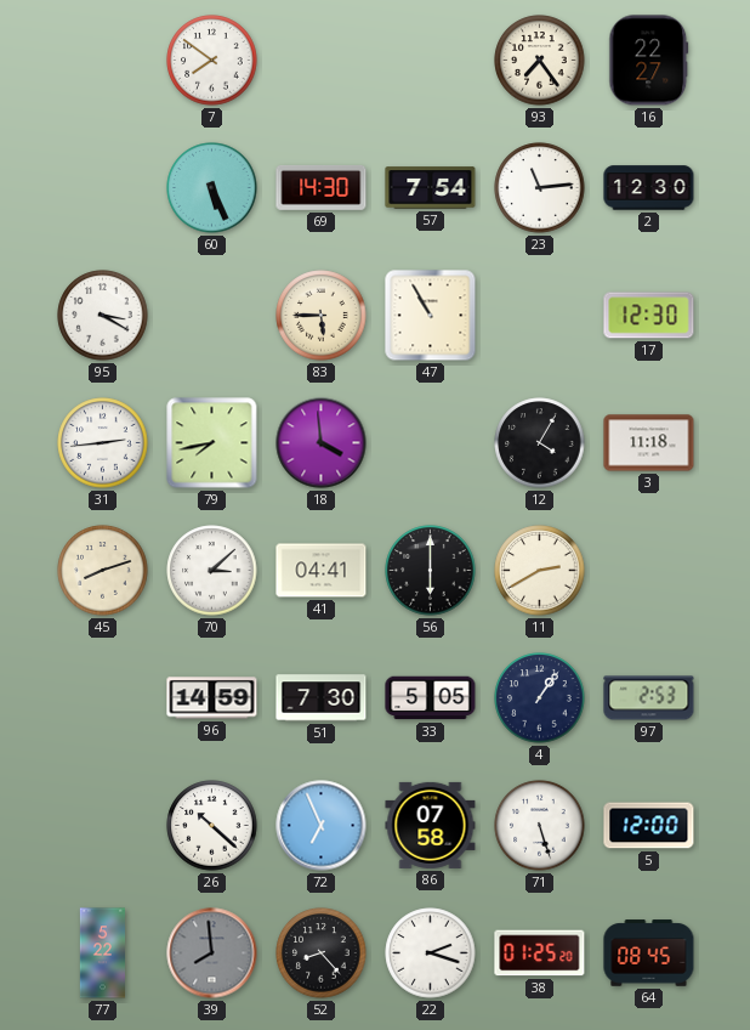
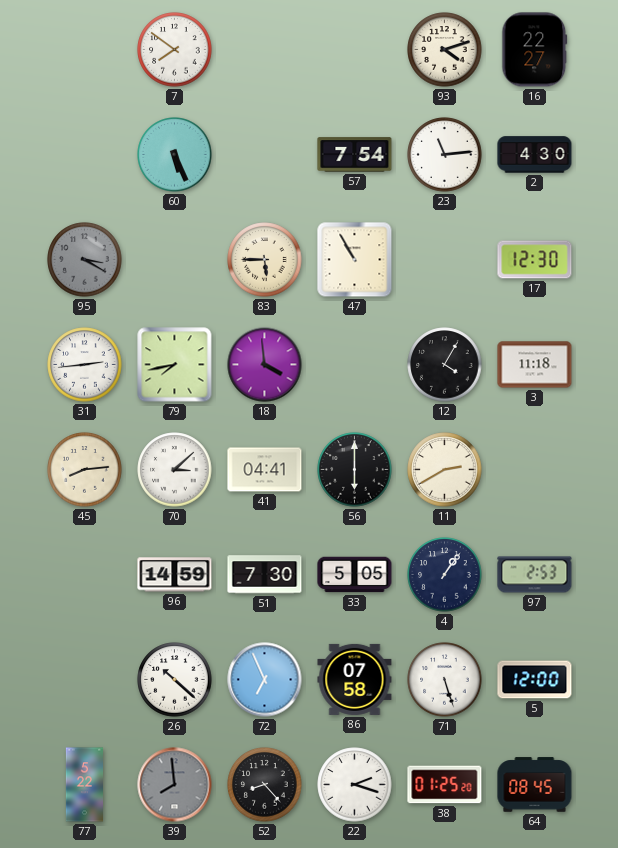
93: 7:24 -> 4:12 (445, 50)
69: 14:30 -> none (322, 188)
2: 12:30 -> 4:30 (535, 155)
95 dial: white -> grey (85, 260)
45: 8:12 -> 8:14 (85, 470)
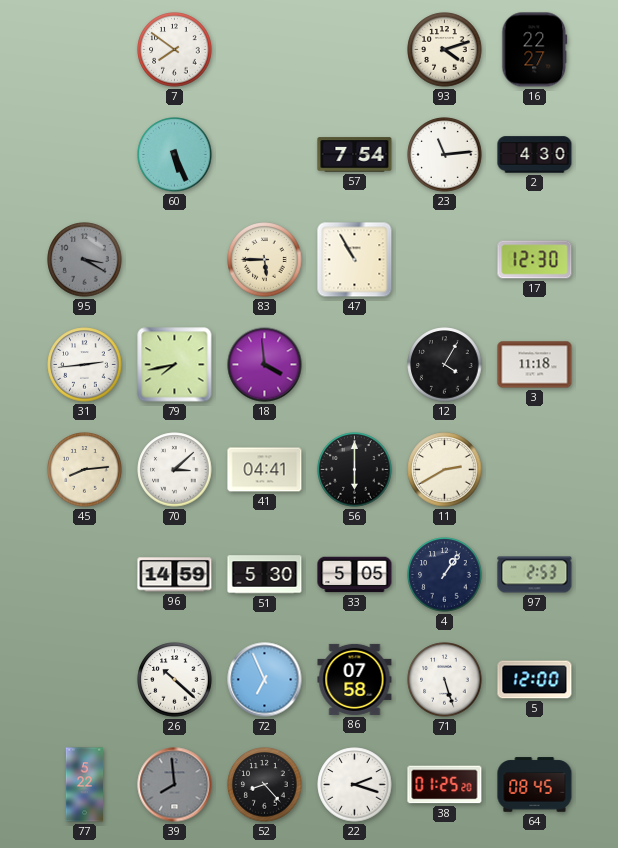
51: 7:30 -> 5:30 (265, 575)
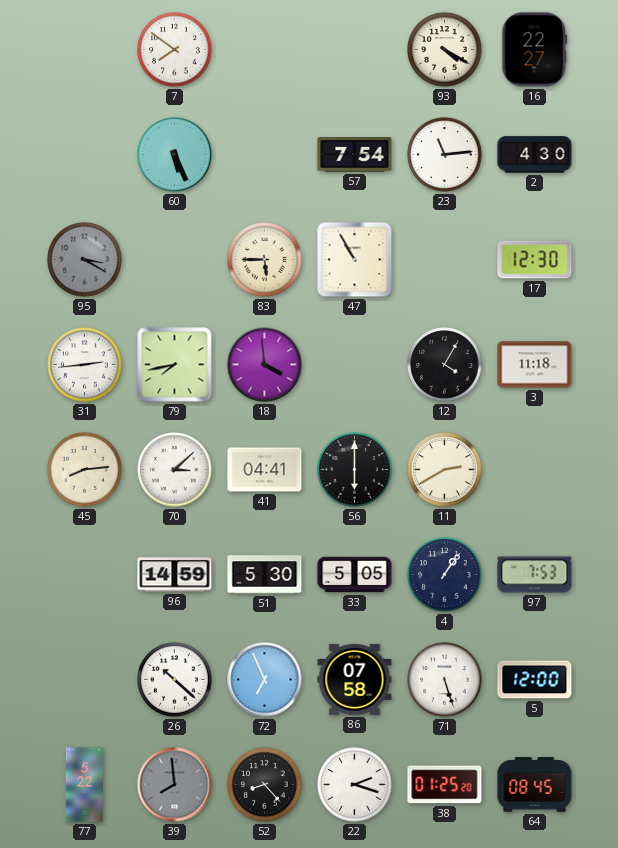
93: 4:12 -> 4:20 (445, 50)
97: 2:53 -> 7:53 (535, 575)
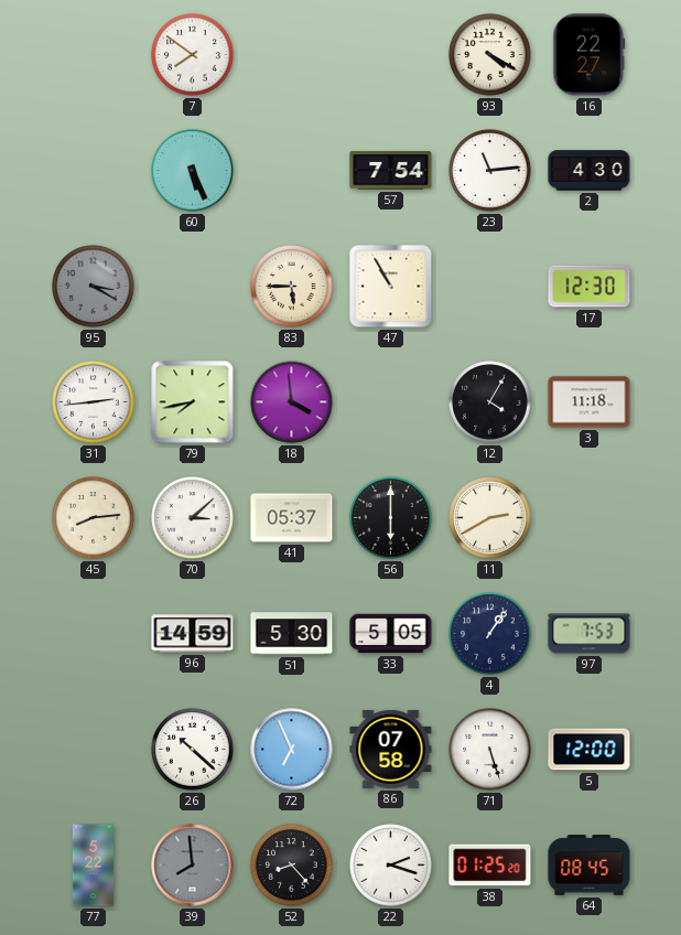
41: 04:41 -> 05:37 (292, 518)
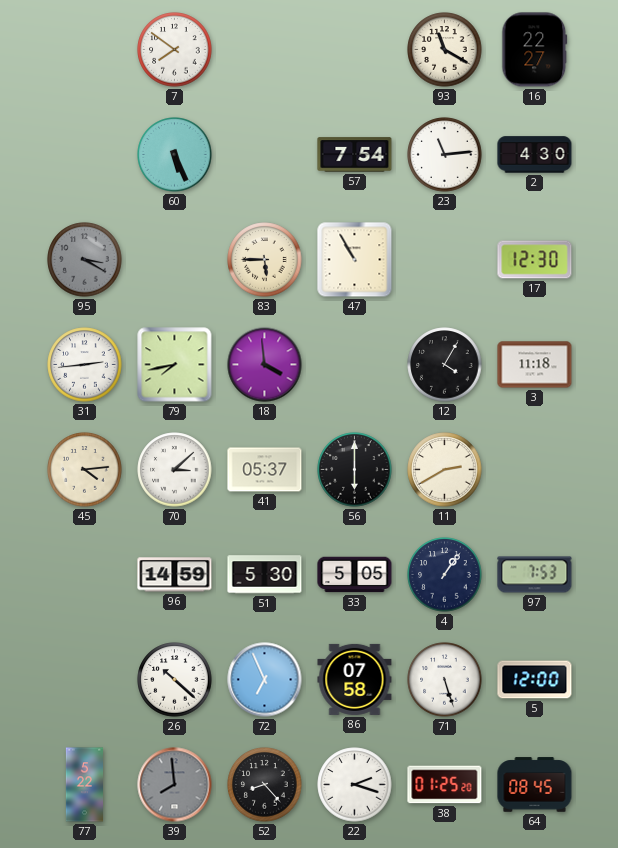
93: 4:20 -> 11:20 (445, 50)
45: 8:14 -> 4:14 (85, 470)
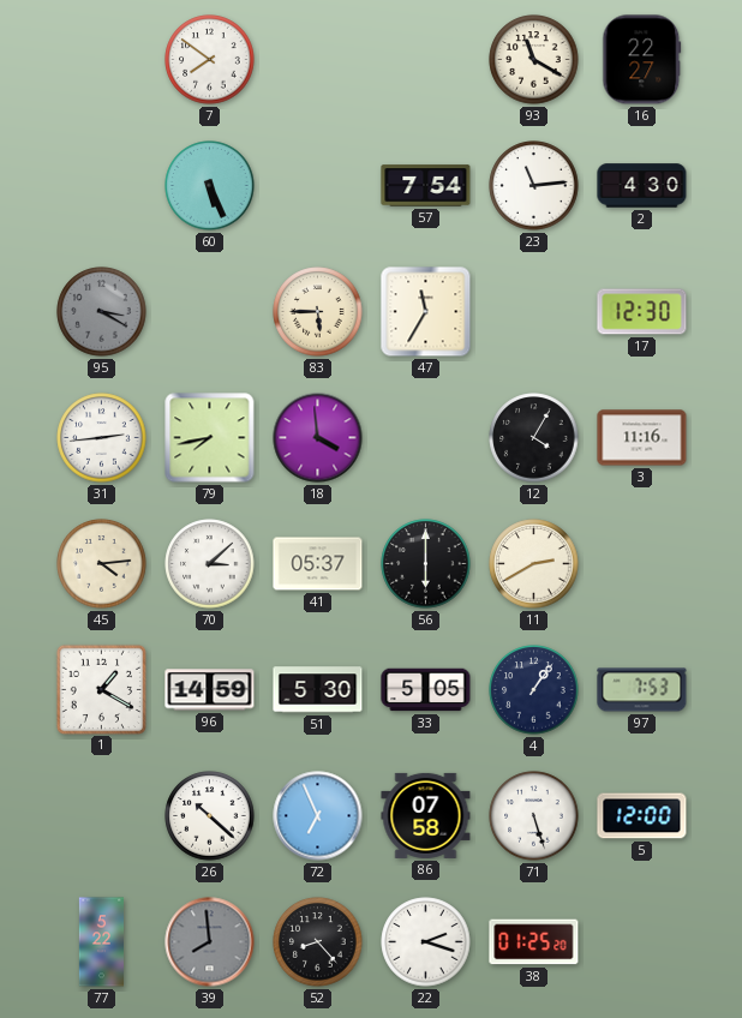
47: 10:55 -> 11:35 (426, 312)
3: 11:18 -> 11:16 (642, 438)
1: none -> 1:20 (101, 689)
64: 08:45 -> none (535, 785)
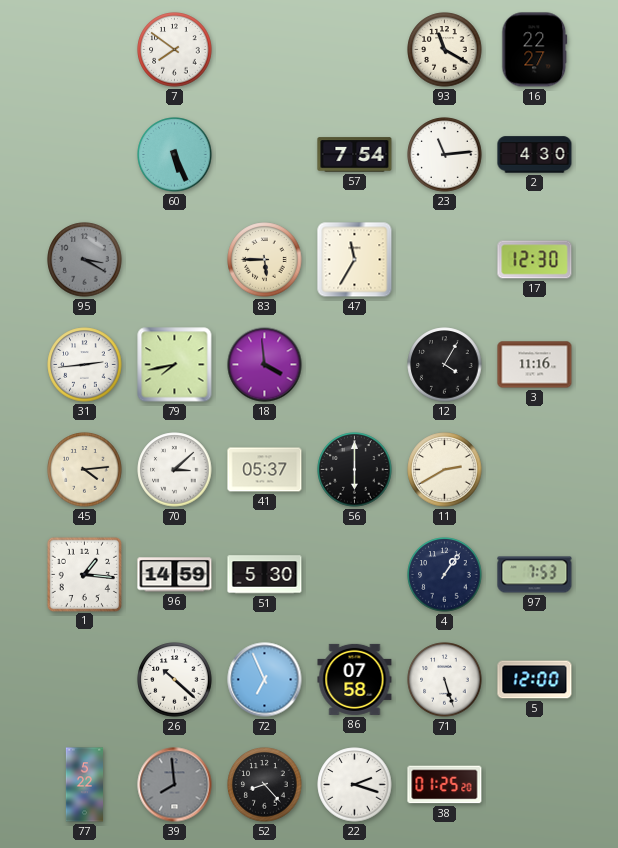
1: 1:20 -> 1:16 (84, 574)
33: 5:05 -> none (426, 690)
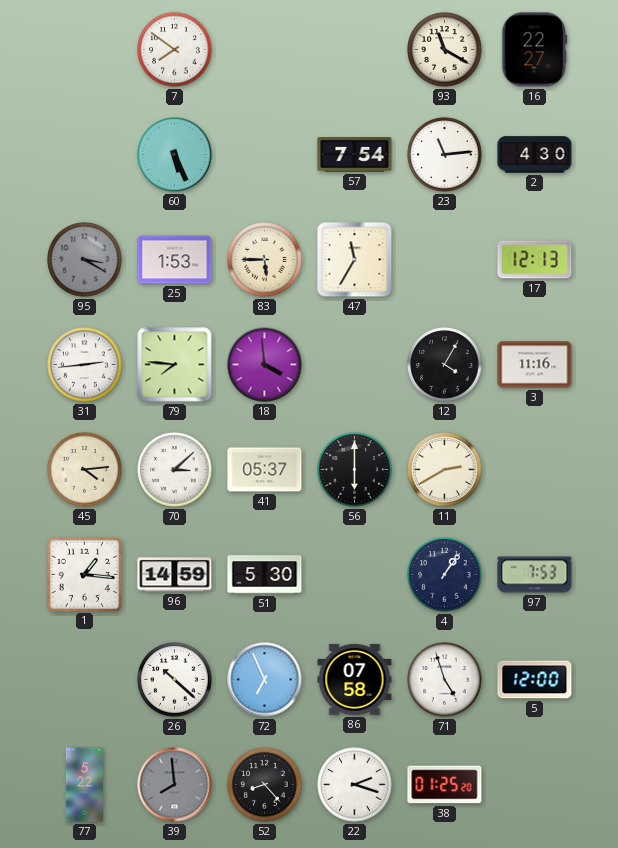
25: none -> 1:53 (175, 260)
17: 12:30 -> 12:13 (535, 260)
79: 7:43 -> 7:46 (175, 365)
71: 5:27 -> 4:57 (445, 680)
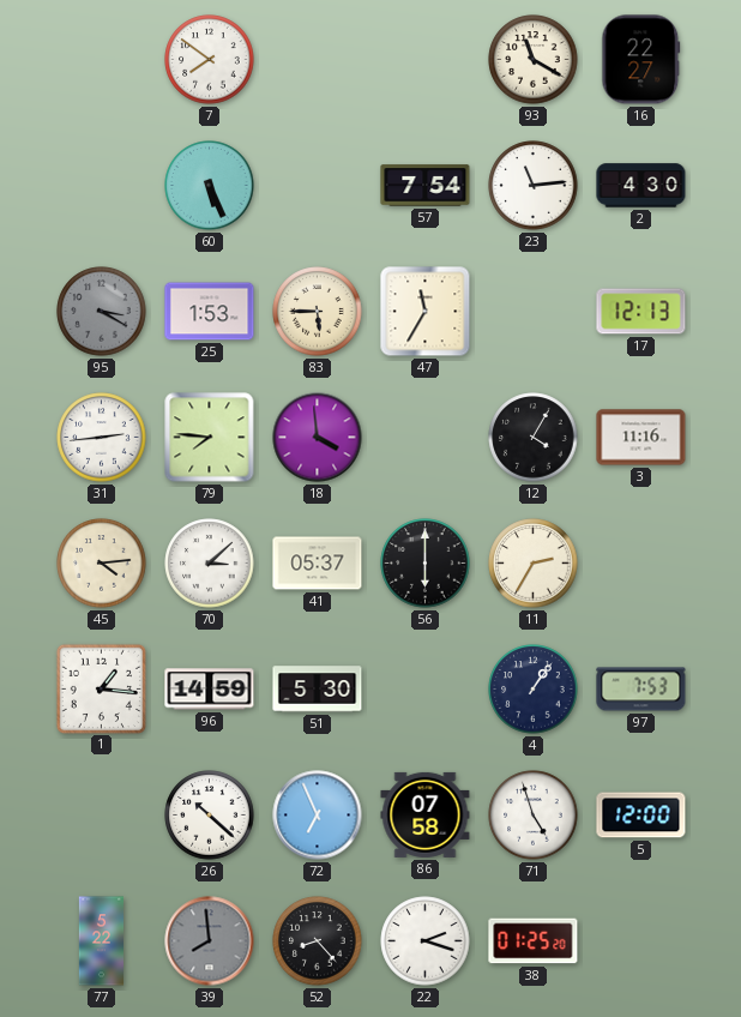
11: 2:40 -> 2:35 (534, 564)
